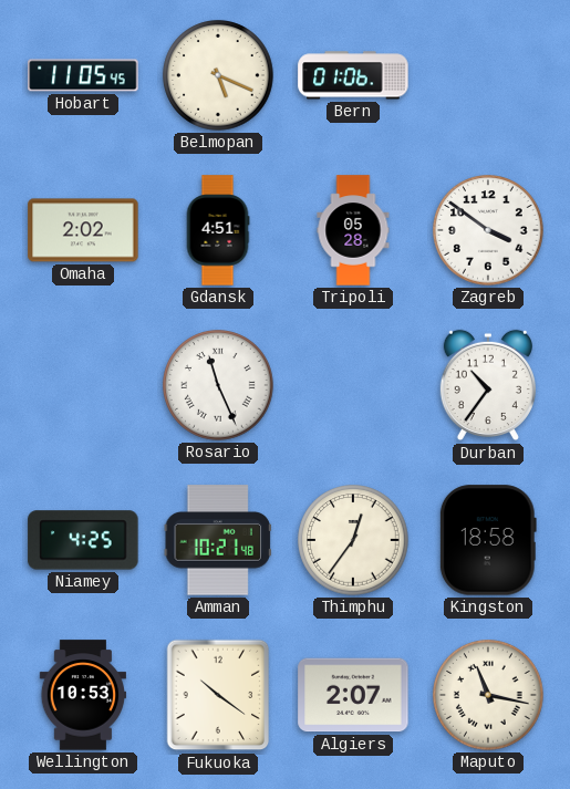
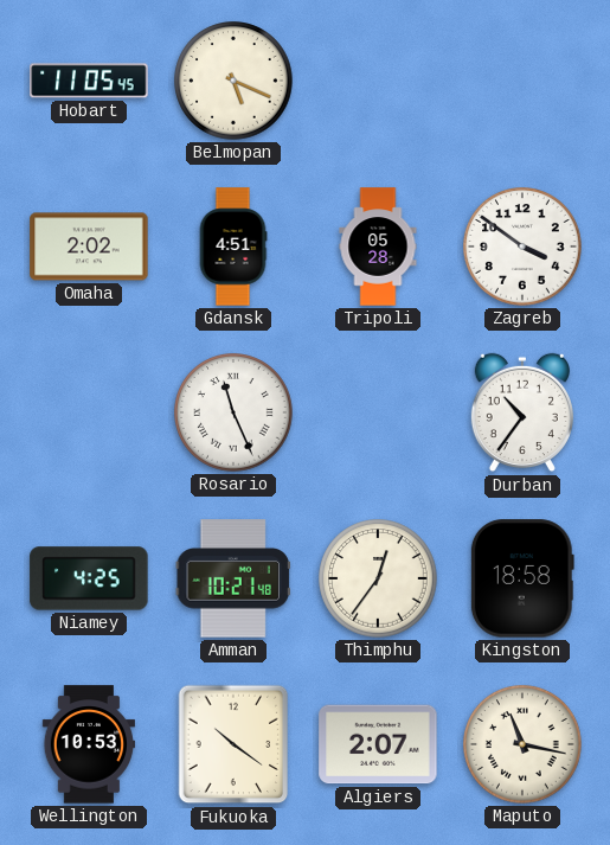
Bern: 01:06 -> none (353, 75)
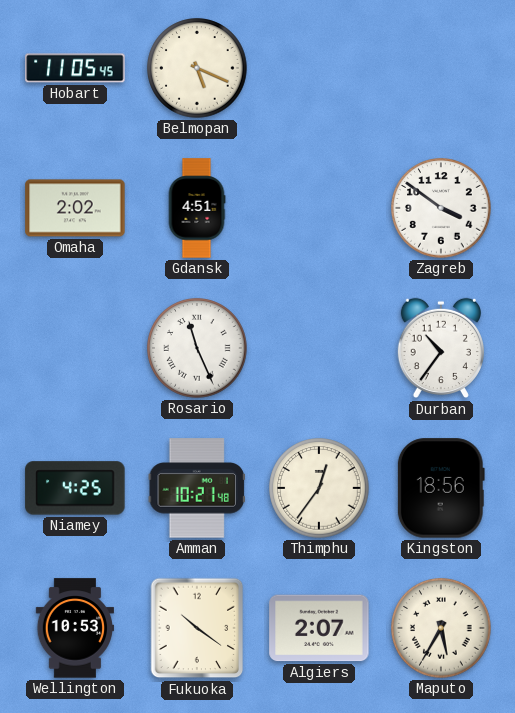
Tripoli: 05:28 -> none (378, 247)
Kingston: 18:58 -> 18:56 (441, 488)
Maputo: 11:17 -> 5:35 (441, 628)
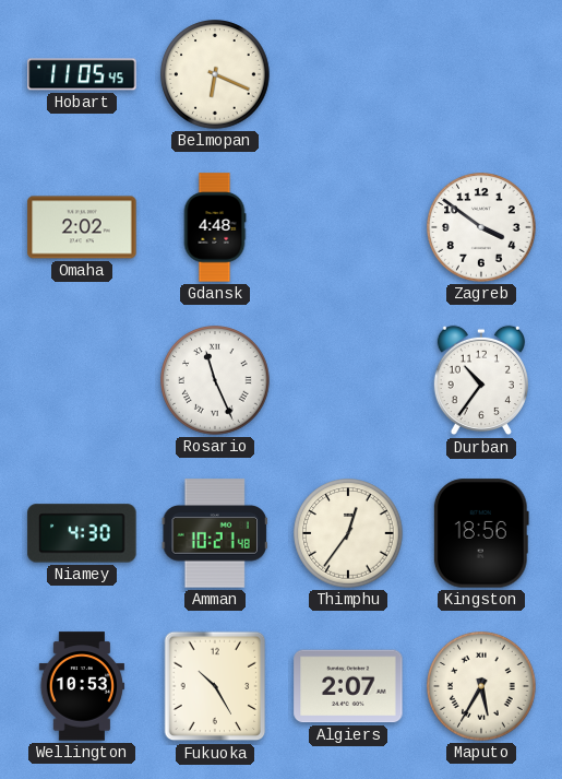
Belmopan: 5:19 -> 6:19 (215, 74)
Gdansk: 4:51 -> 4:48 (215, 227)
Niamey: 4:25 -> 4:30 (82, 533)
Fukuoka: 10:21 -> 10:25 (215, 686)
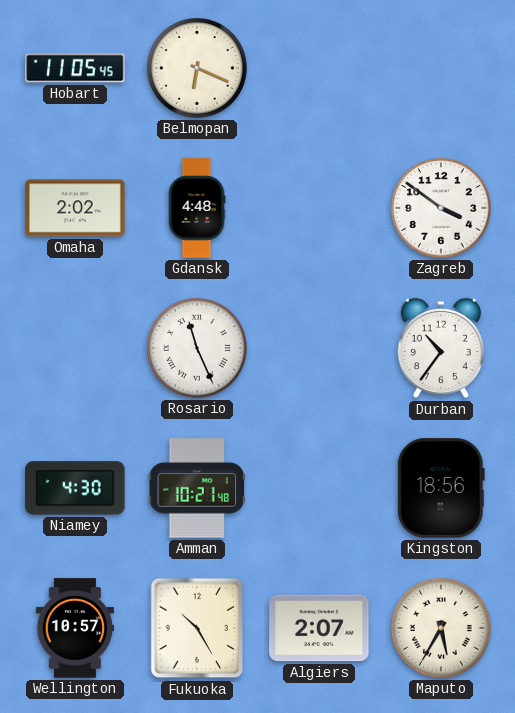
Thimphu: 12:36 -> none (348, 533)
Wellington: 10:53 -> 10:57 (75, 628)
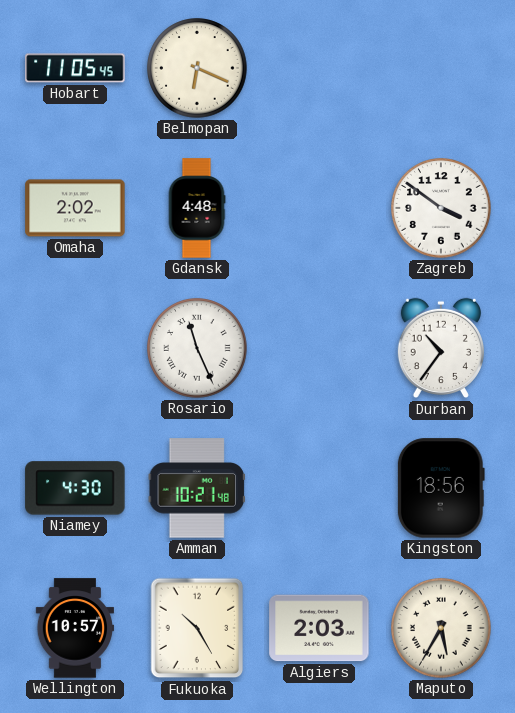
Algiers: 2:07 -> 2:03 (319, 628)
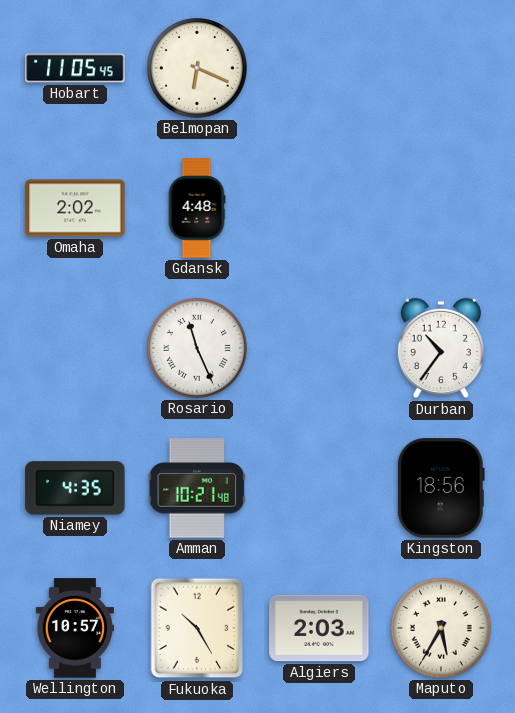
Zagreb: 3:51 -> none (441, 208)
Niamey: 4:30 -> 4:35 (75, 488)
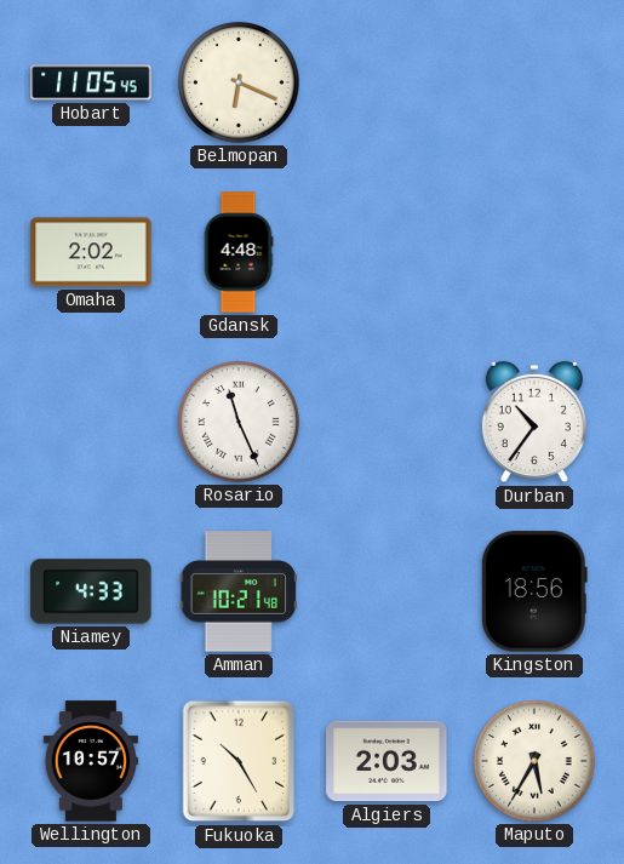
Niamey: 4:35 -> 4:33 (91, 591)
